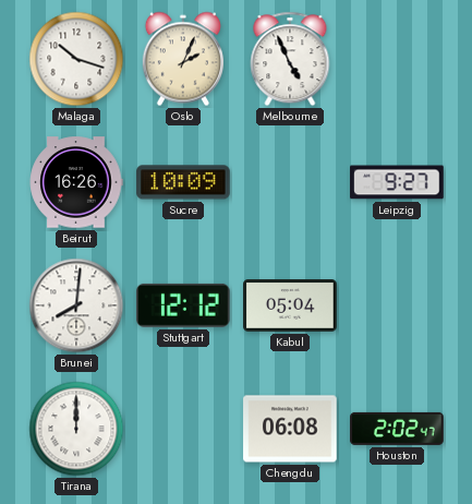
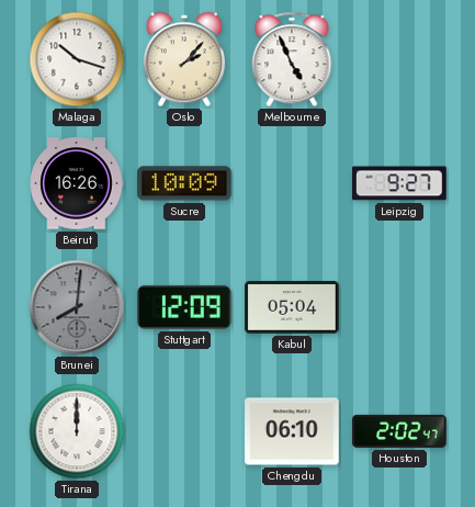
Oslo: 2:04 -> 2:07 (184, 59)
Brunei dial: white -> grey (77, 307)
Stuttgart: 12:12 -> 12:09 (185, 307)
Chengdu: 06:08 -> 06:10 (292, 431)
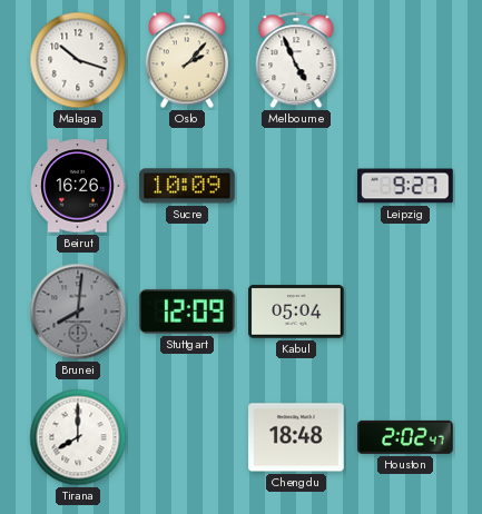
Tirana: 12:00 -> 8:00 (78, 437)
Chengdu: 06:10 -> 18:48 (296, 437)
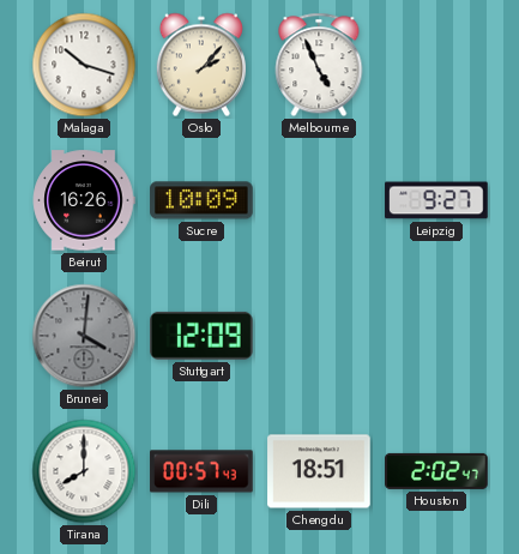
Brunei: 8:01 -> 4:01 (84, 336)
Kabul: 05:04 -> none (296, 312)
Dili: none -> 00:57 (201, 471)
Chengdu: 18:48 -> 18:51 (319, 471)
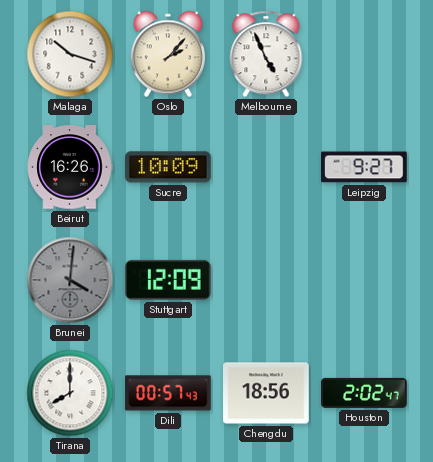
Chengdu: 18:51 -> 18:56 (266, 393)
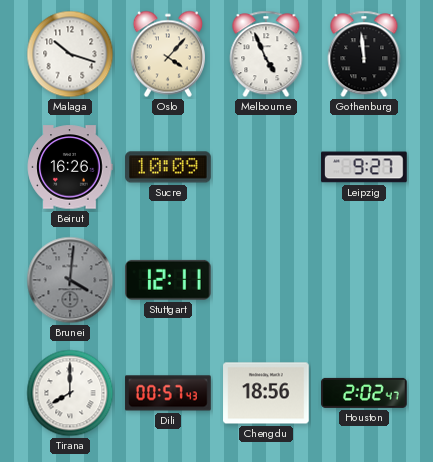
Oslo: 2:07 -> 4:07 (168, 54)
Gothenburg: none -> 11:59 (364, 54)
Stuttgart: 12:09 -> 12:11 (169, 280)
